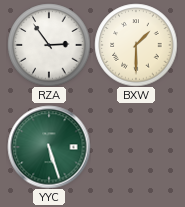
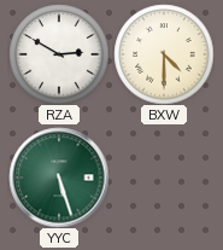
RZA: 2:54 -> 2:50 (59, 54)
BXW: 1:30 -> 4:30 (164, 54)
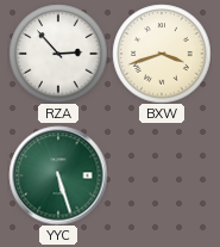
RZA: 2:50 -> 2:53 (58, 54)
BXW: 4:30 -> 3:42 (162, 54)
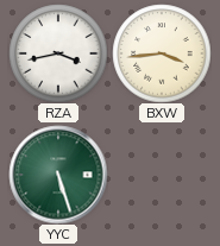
RZA: 2:53 -> 3:43 (58, 53)
BXW: 3:42 -> 3:44 (162, 53)
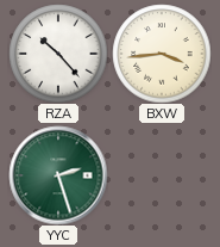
RZA: 3:43 -> 10:23 (58, 54)
YYC: 5:27 -> 2:27 (58, 175)
